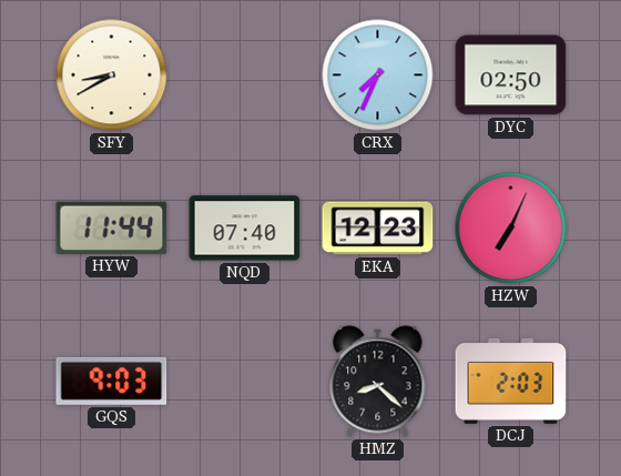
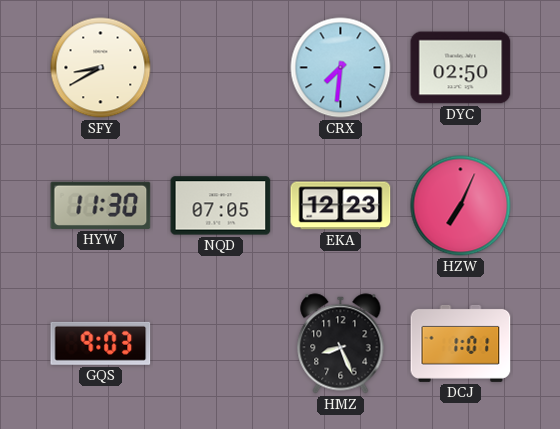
CRX: 7:34 -> 7:31 (341, 68)
HYW: 11:44 -> 11:30 (101, 205)
NQD: 07:40 -> 07:05 (221, 206)
HMZ: 8:22 -> 8:26 (341, 344)
DCJ: 2:03 -> 1:01 (461, 343)
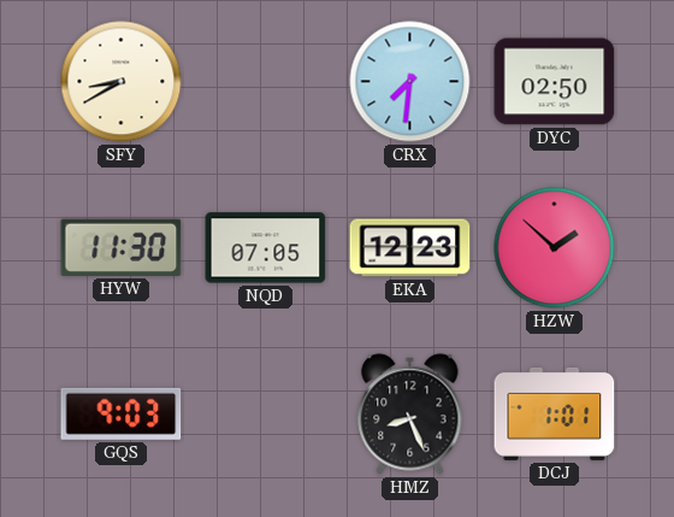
HZW: 7:04 -> 1:52 (555, 248)
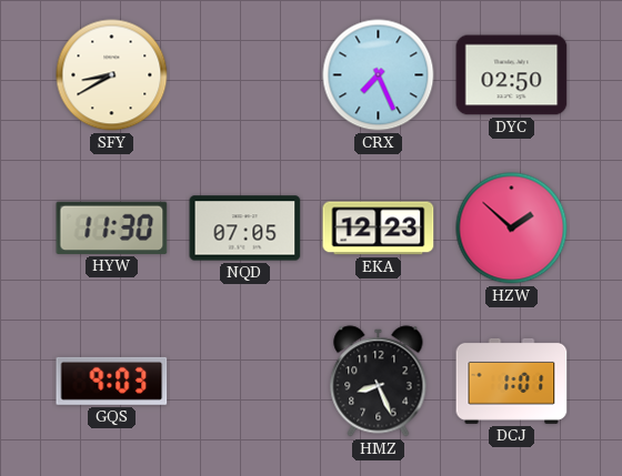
CRX: 7:31 -> 7:26 (379, 75)
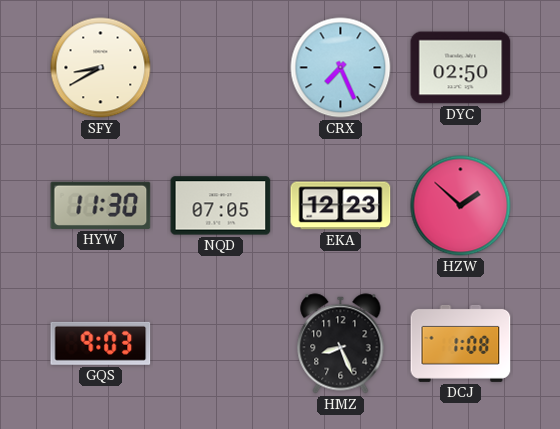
DCJ: 1:01 -> 1:08 (461, 343)
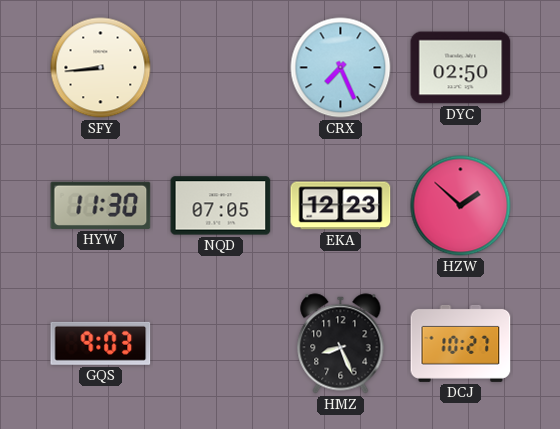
SFY: 8:40 -> 8:44 (101, 68)
DCJ: 1:08 -> 10:27 (461, 343)
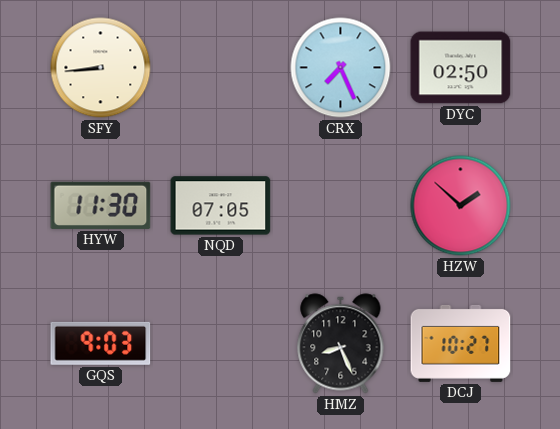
EKA: 12:23 -> none (341, 206)
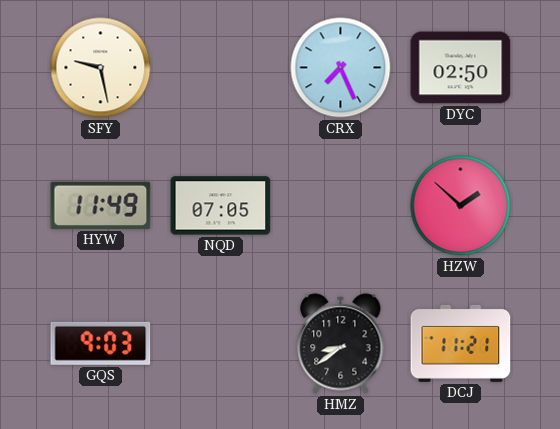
SFY: 8:44 -> 9:28 (101, 68)
HYW: 11:30 -> 11:49 (101, 205)
HMZ: 8:26 -> 8:39 (341, 344)
DCJ: 10:27 -> 11:21 (461, 343)
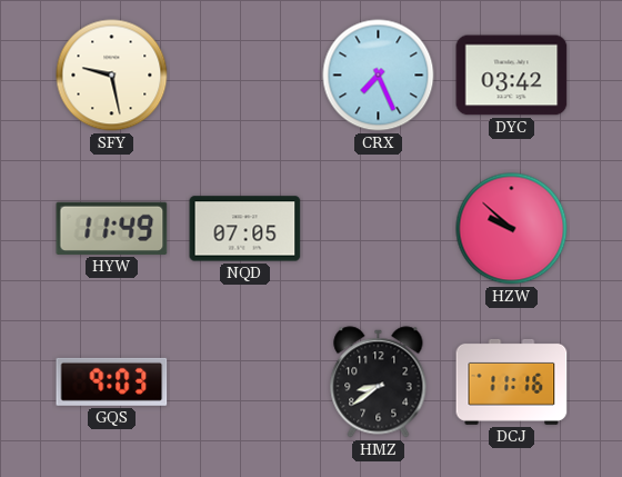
DYC: 02:50 -> 03:42 (512, 76)
HZW: 1:52 -> 9:52 (512, 229)
DCJ: 11:21 -> 11:16 (512, 381)
